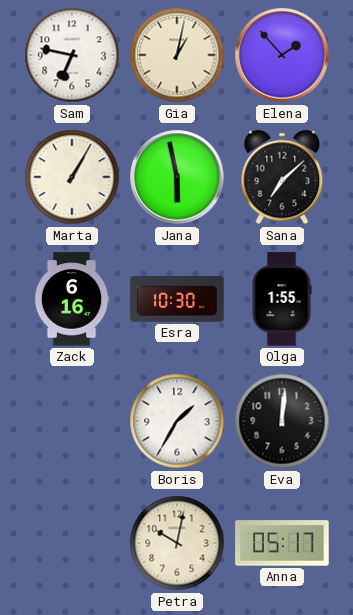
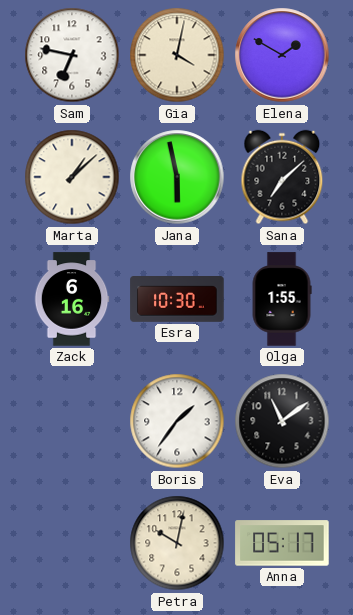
Gia: 1:02 -> 4:02 (177, 55)
Elena: 1:53 -> 1:50 (282, 55)
Marta: 1:05 -> 1:08 (72, 177)
Boris: 1:35 -> 1:36 (177, 421)
Eva: 12:01 -> 11:09 (282, 421)
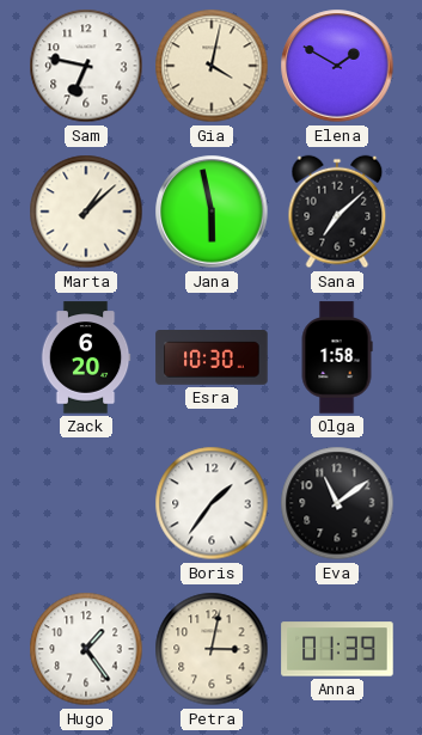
Zack: 6:16 -> 6:20 (86, 357)
Olga: 1:55 -> 1:58 (337, 357)
Hugo: none -> 1:24 (86, 649)
Petra: 10:02 -> 3:02 (212, 649)
Anna: 05:17 -> 01:39 (337, 649)
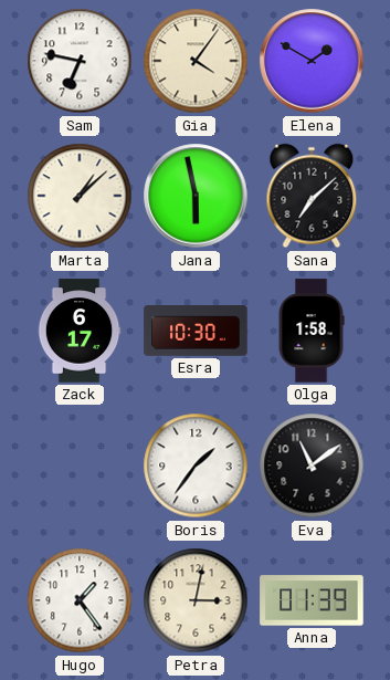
Gia: 4:02 -> 4:06 (196, 61)
Zack: 6:20 -> 6:17 (80, 331)
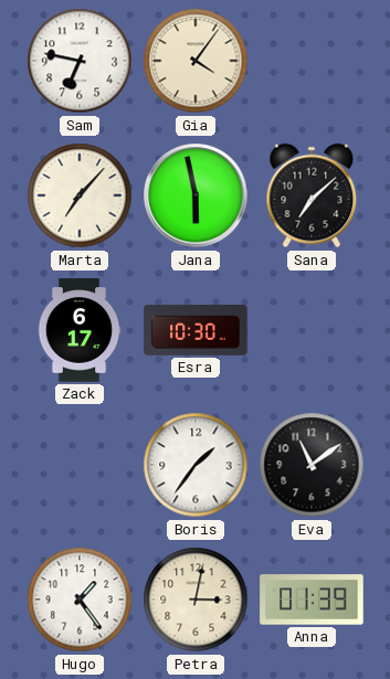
Elena: 1:50 -> none (312, 61)
Marta: 1:08 -> 7:07 (80, 195)
Olga: 1:58 -> none (312, 331)
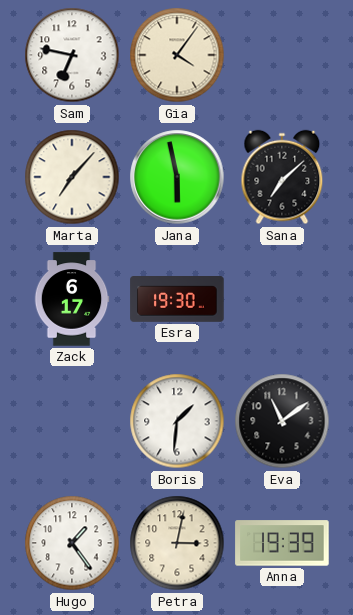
Esra: 10:30 -> 19:30 (177, 300)
Boris: 1:36 -> 1:31 (177, 421)
Anna: 01:39 -> 19:39 (282, 543)
